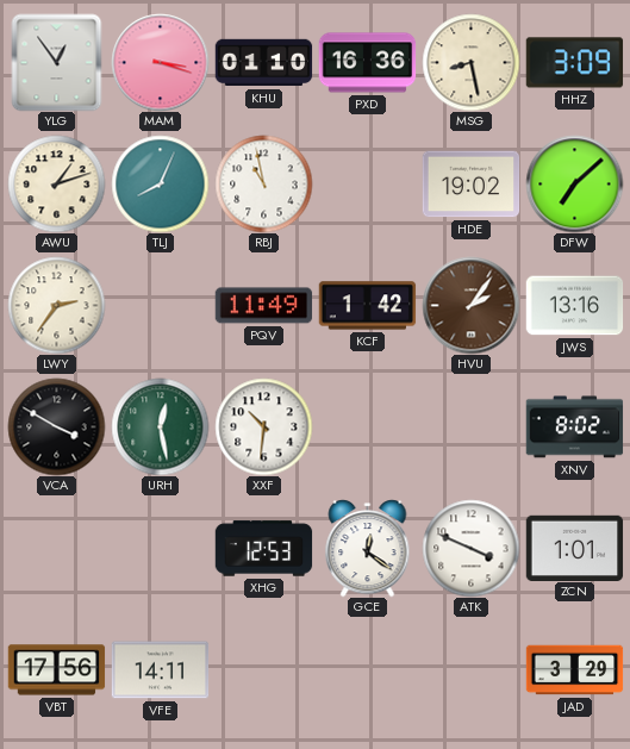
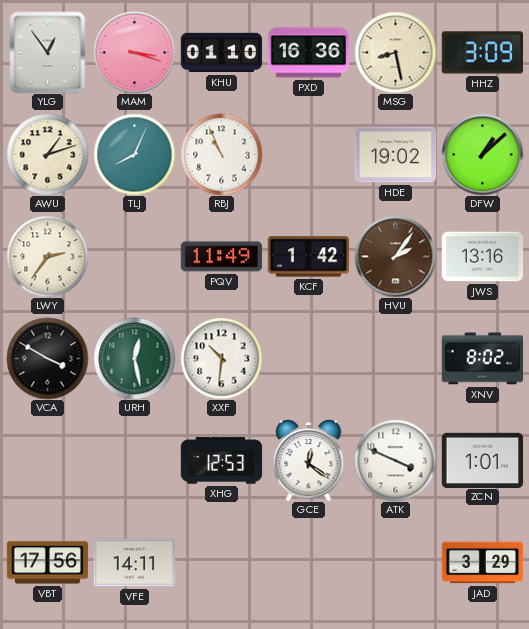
RBJ: 10:58 -> 10:56 (221, 154)
DFW: 7:08 -> 1:08 (482, 154)
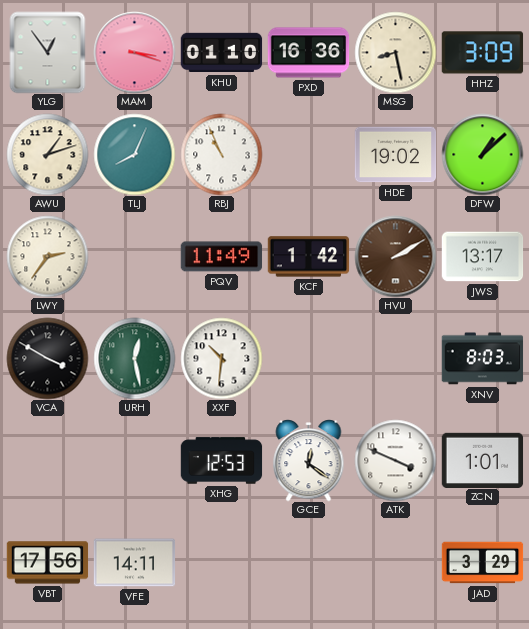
HVU: 2:06 -> 2:10 (395, 256)
JWS: 13:16 -> 13:17 (482, 257)
XNV: 8:02 -> 8:03 (482, 359)
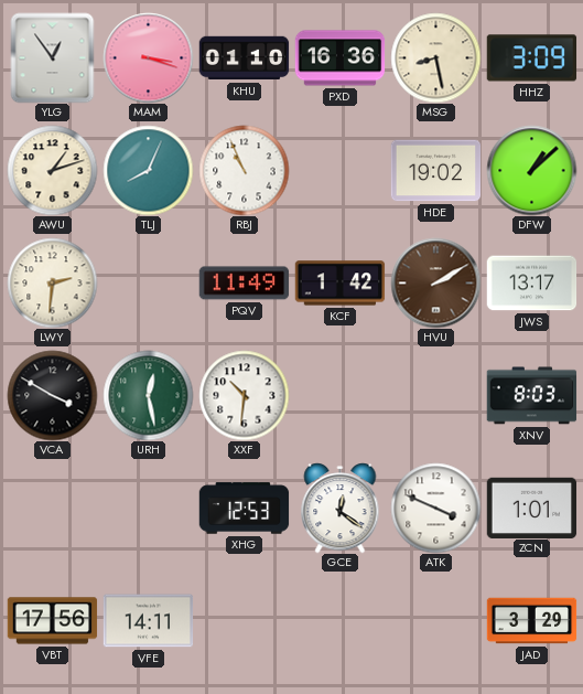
LWY: 2:36 -> 2:31 (52, 282)
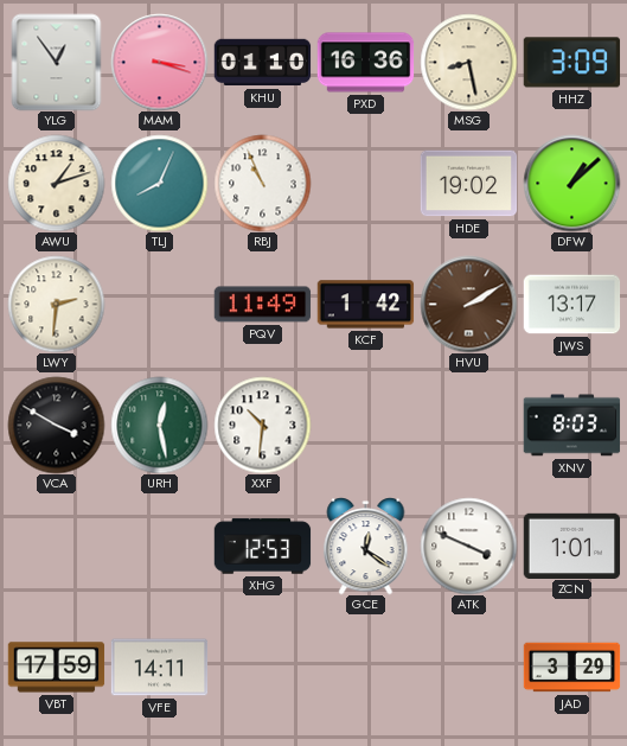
VBT: 17:56 -> 17:59 (56, 668)
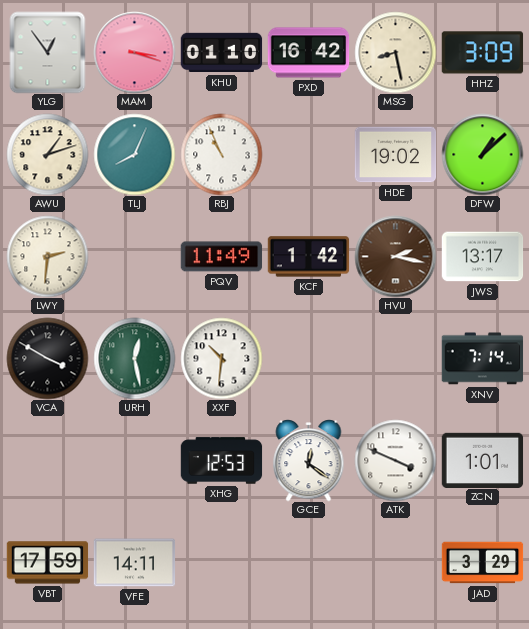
PXD: 16:36 -> 16:42 (308, 53)
HVU: 2:10 -> 2:17 (395, 256)
XNV: 8:03 -> 7:14 (482, 359)
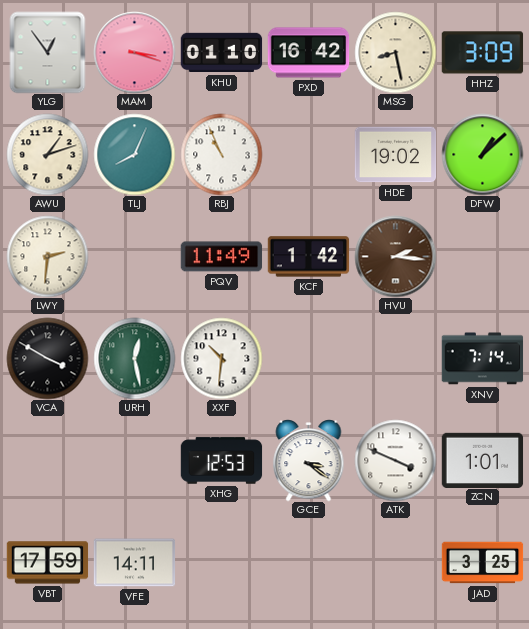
HVU: 2:17 -> 2:16 (395, 256)
JWS: 13:17 -> none (482, 257)
GCE: 12:21 -> 3:21 (309, 460)
JAD: 3:29 -> 3:25 (482, 563)
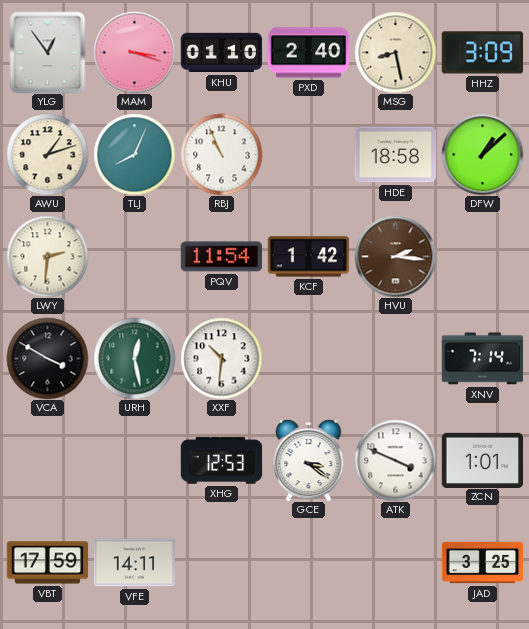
PXD: 16:42 -> 2:40 (308, 53)
HDE: 19:02 -> 18:58 (395, 155)
PQV: 11:49 -> 11:54 (221, 257)
